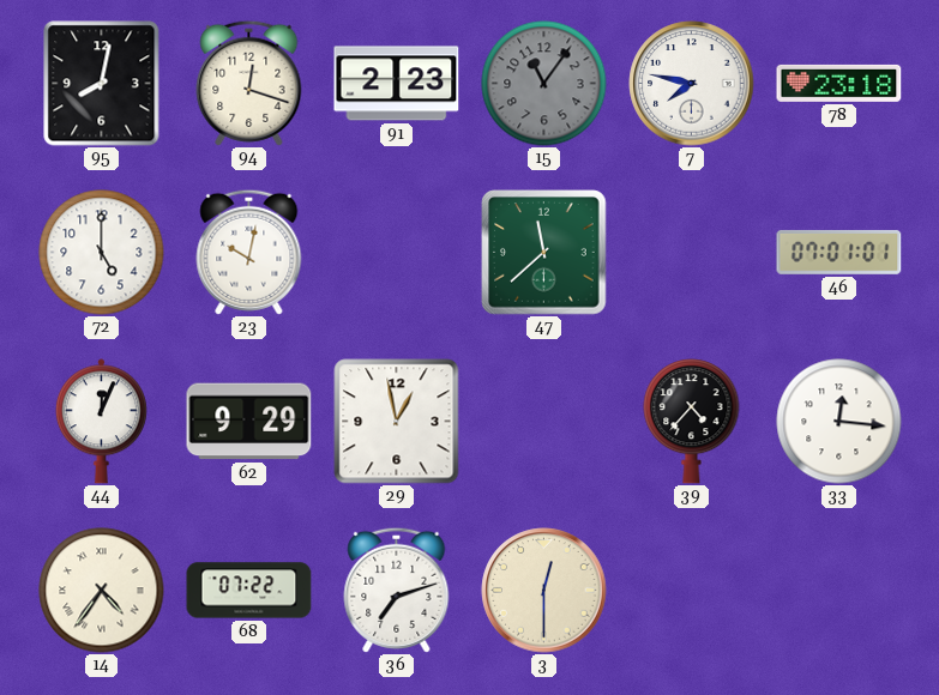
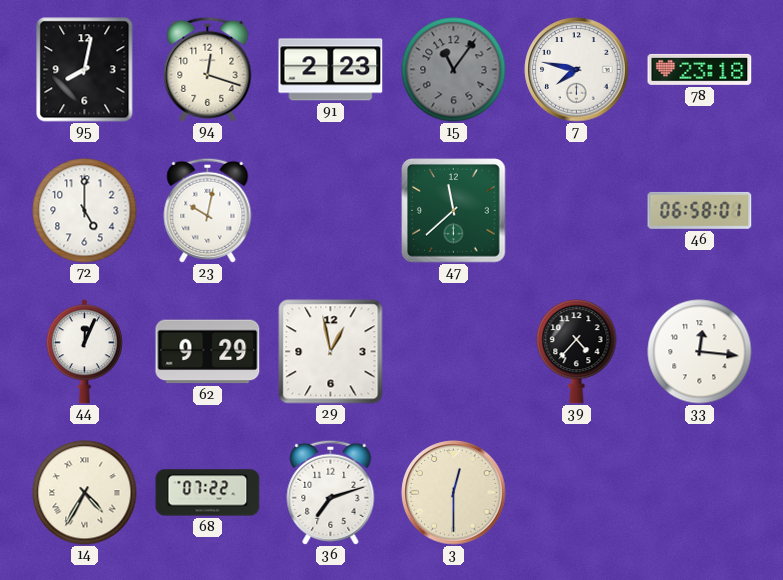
46: 07:01 -> 06:58 (700, 210)
14: 4:36 -> 4:35 (85, 493)
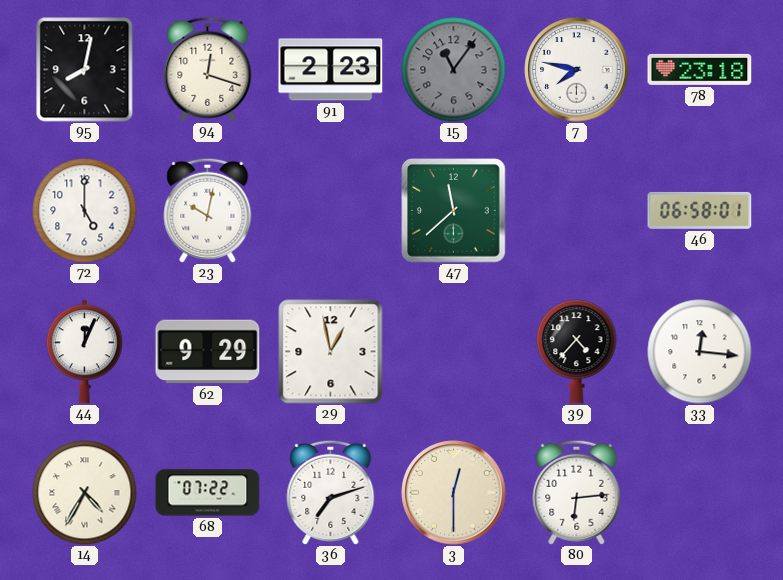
80: none -> 6:14 (577, 492)
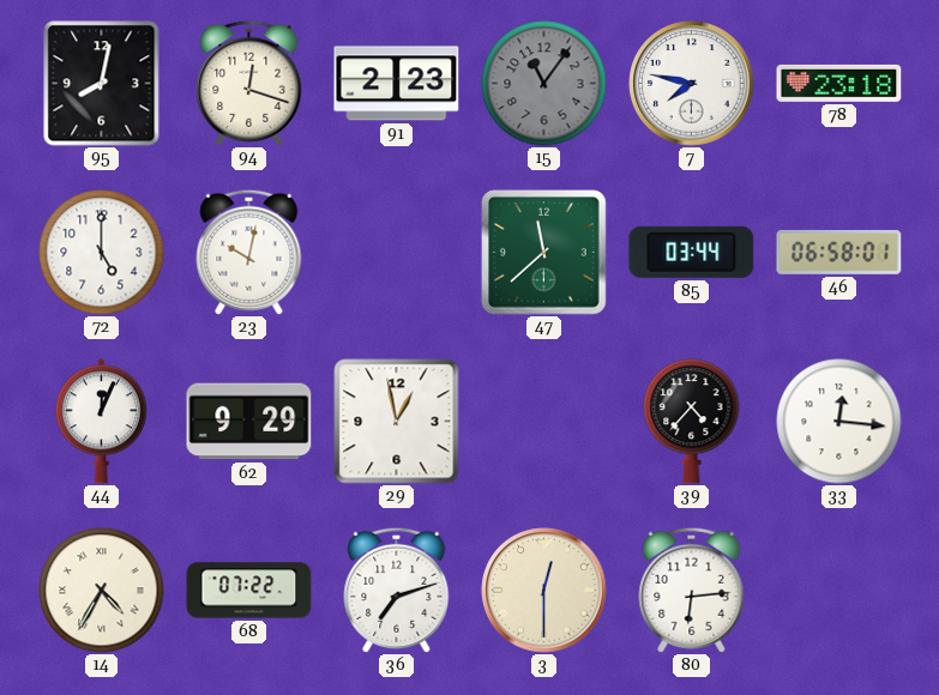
85: none -> 03:44 (692, 252)
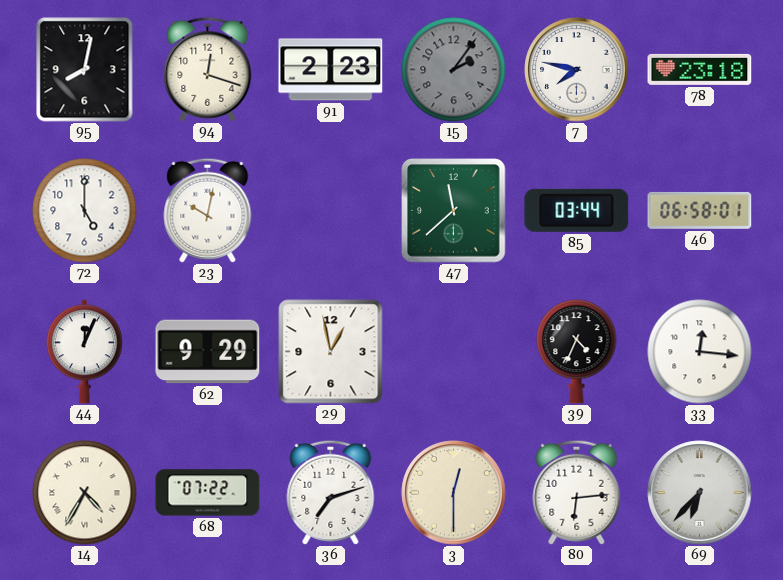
15: 11:06 -> 2:06 (454, 70)
39: 4:37 -> 4:34 (577, 352)
69: none -> 6:37 (700, 493)
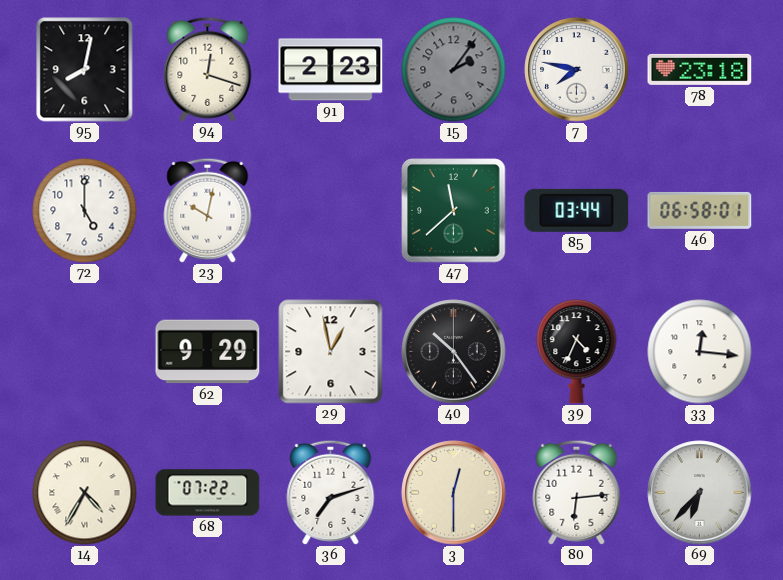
44: 12:04 -> none (84, 352)
40: none -> 10:24 (454, 352)
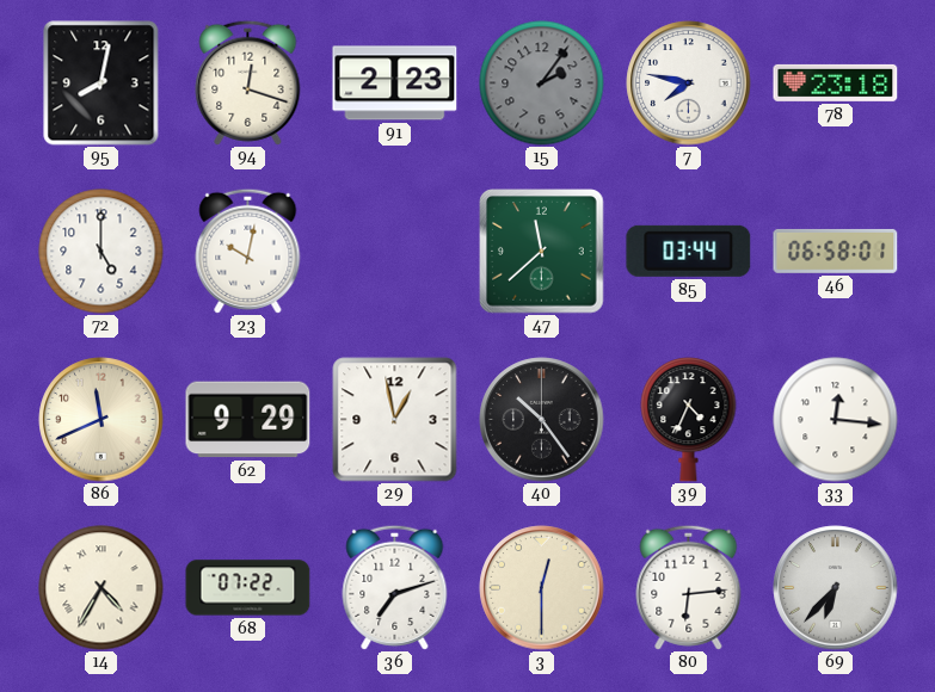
86: none -> 11:41 (102, 420)
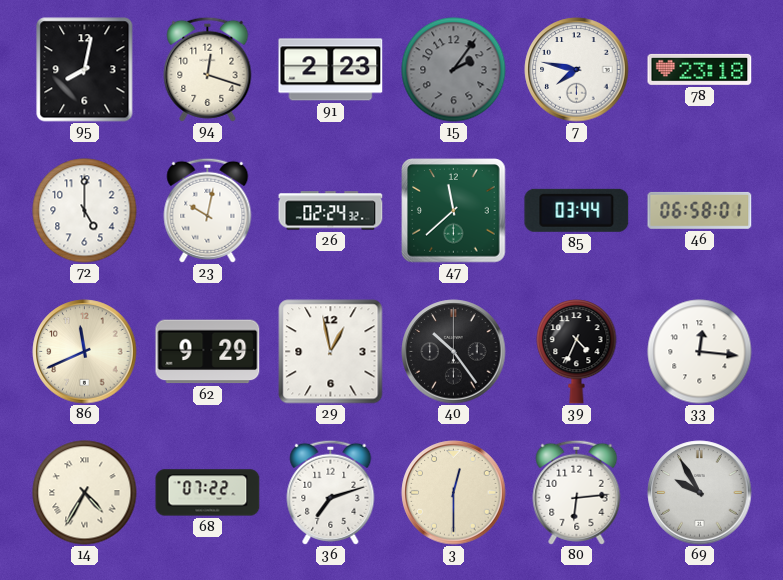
26: none -> 02:24 (331, 211)
69: 6:37 -> 9:55 (700, 493)
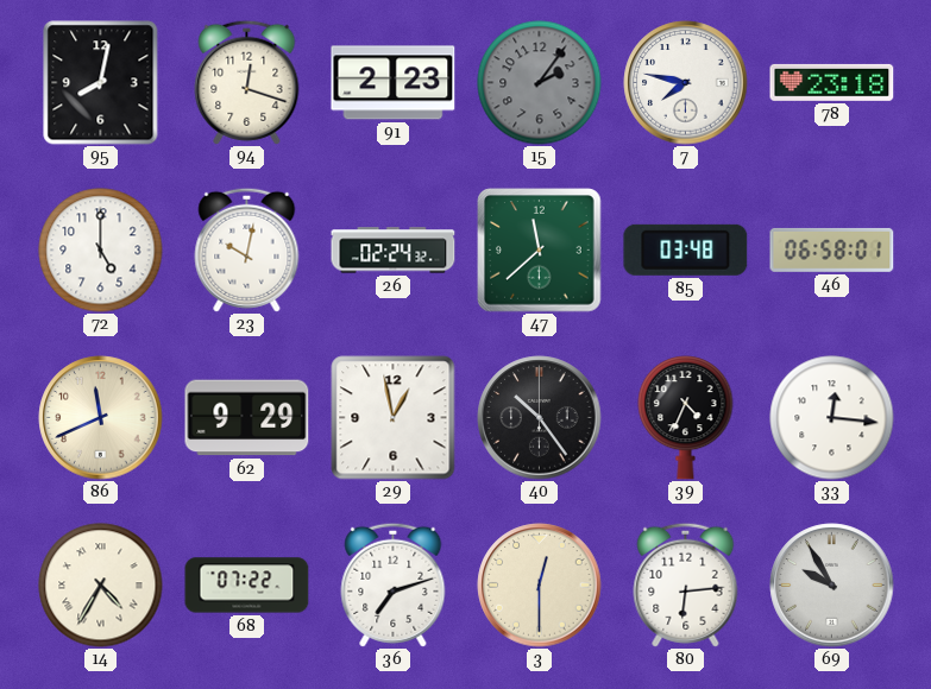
85: 03:44 -> 03:48 (686, 249)
